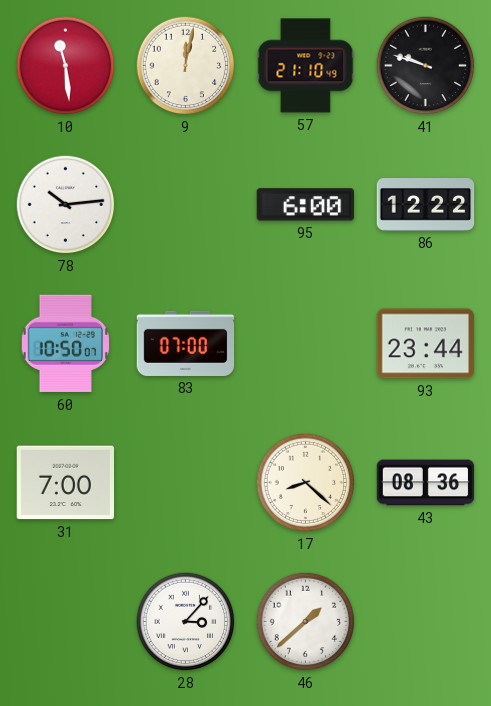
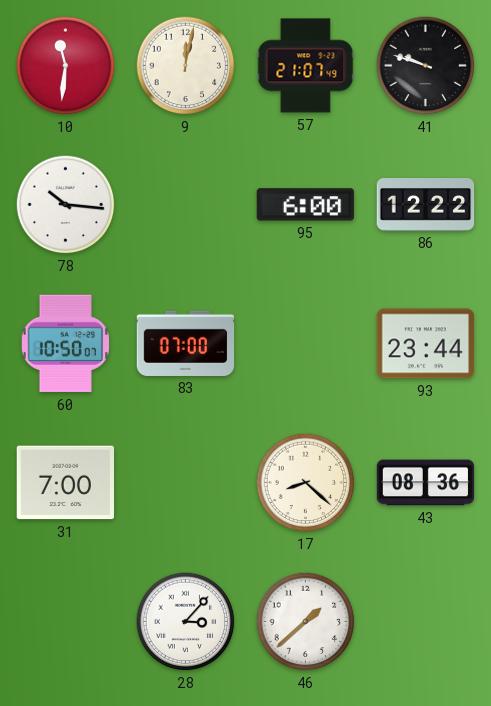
10: 11:29 -> 11:31 (66, 66)
57: 21:10 -> 21:07 (306, 66)
78: 10:14 -> 10:16 (66, 205)
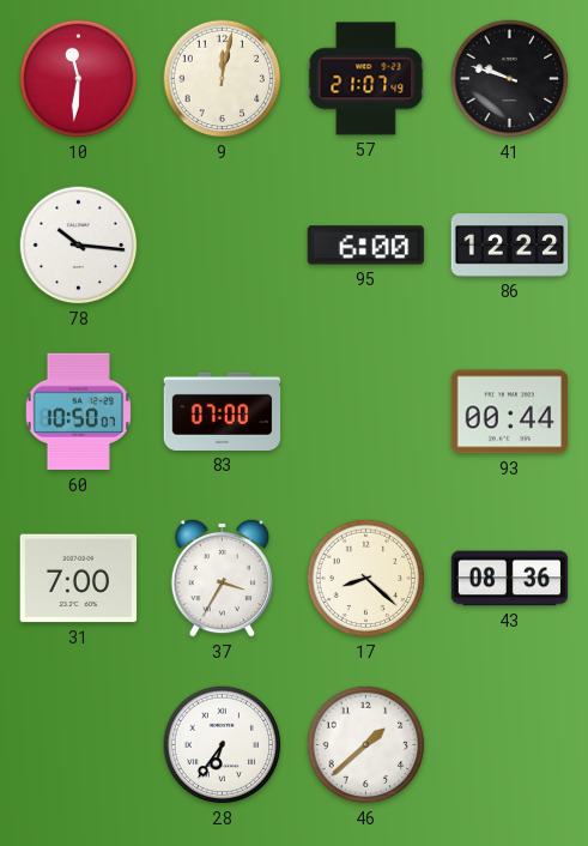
93: 23:44 -> 00:44 (510, 412)
37: none -> 3:35 (222, 578)
28: 3:07 -> 6:36 (223, 745)
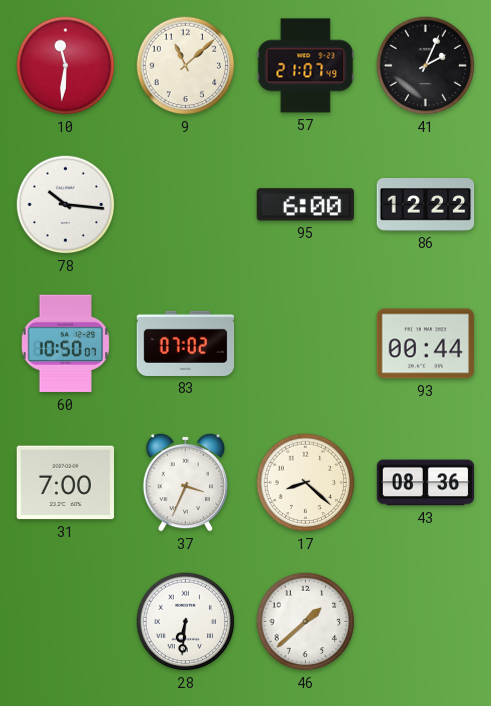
9: 12:02 -> 11:08 (186, 66)
41: 9:48 -> 2:04 (426, 66)
83: 07:00 -> 07:02 (186, 343)
37: 3:35 -> 3:34 (185, 482)
28: 6:36 -> 6:31 (186, 622)
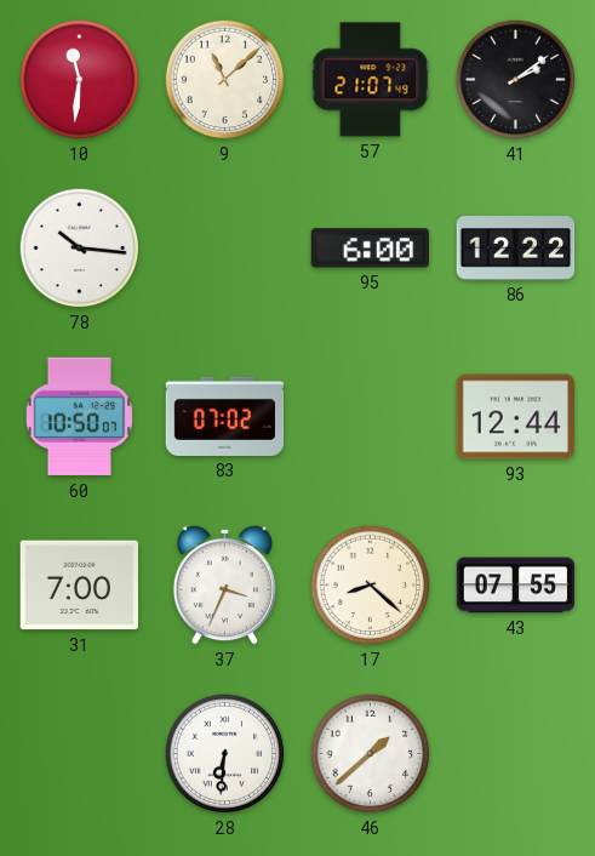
41: 2:04 -> 2:09 (516, 80)
93: 00:44 -> 12:44 (516, 417)
43: 08:36 -> 07:55 (516, 586)
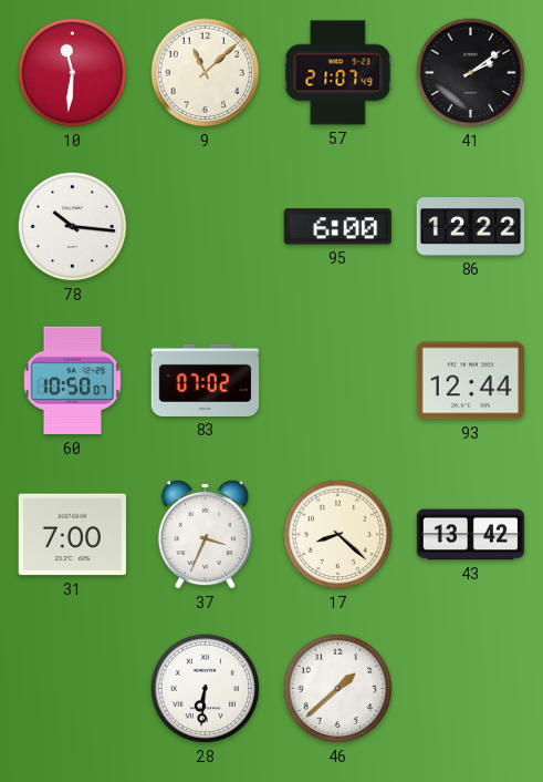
43: 07:55 -> 13:42 (471, 535)
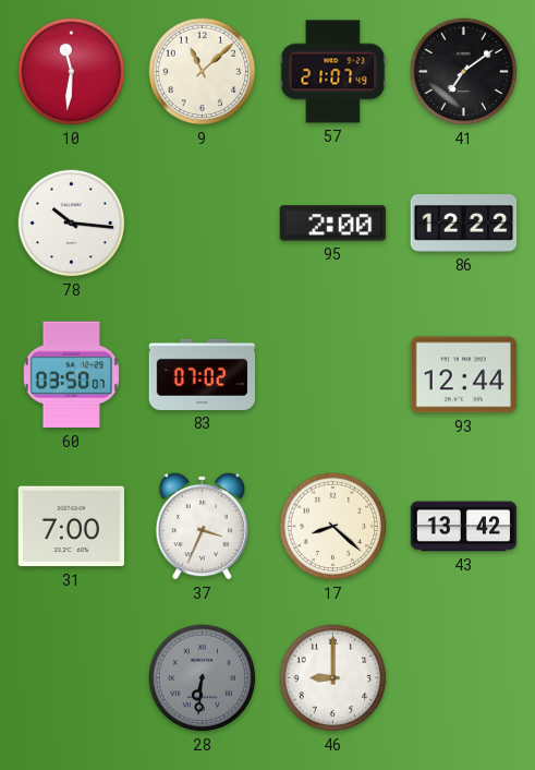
41: 2:09 -> 7:09 (464, 72)
95: 6:00 -> 2:00 (332, 224)
60: 10:50 -> 03:50 (71, 375)
28 dial: white -> grey (203, 678)
46: 1:38 -> 9:00 (333, 678)
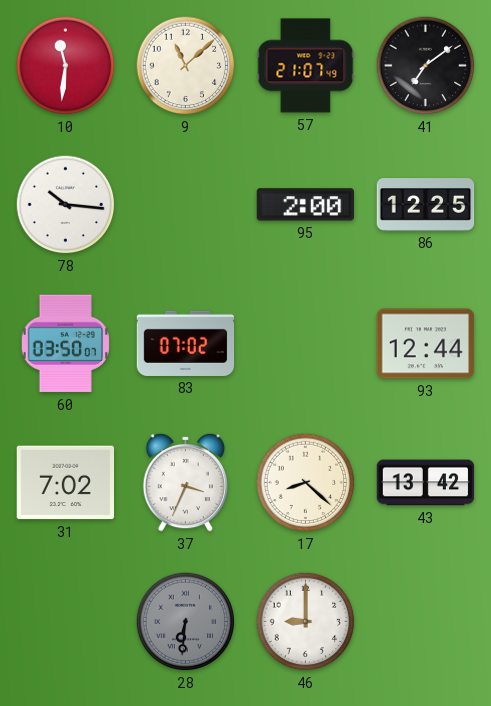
86: 12:22 -> 12:25 (426, 205)
31: 7:00 -> 7:02 (66, 483)
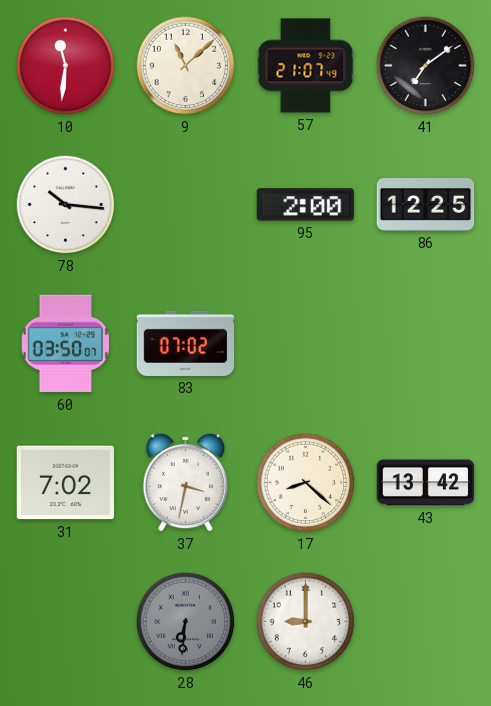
93: 12:44 -> none (426, 344)
37: 3:34 -> 3:32 (185, 482)
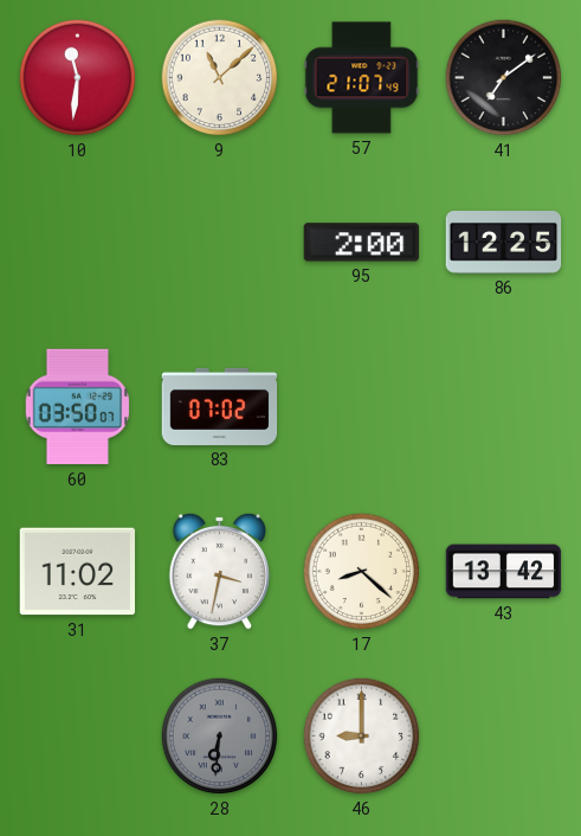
78: 10:16 -> none (66, 205)
31: 7:02 -> 11:02 (78, 572)
